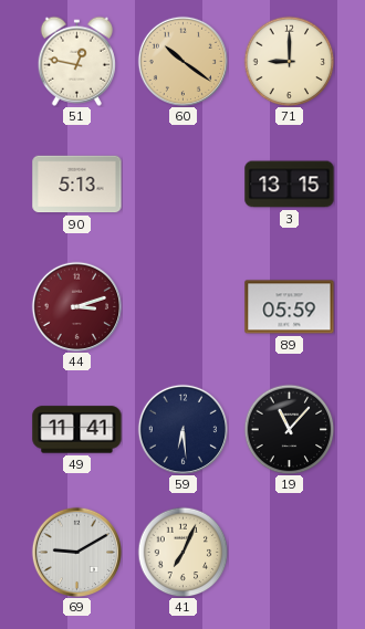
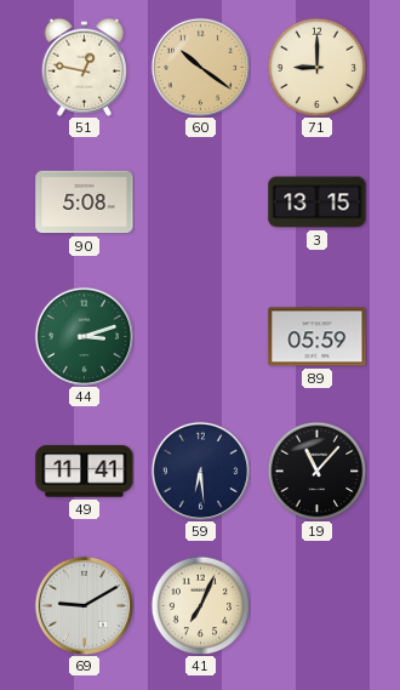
90: 5:13 -> 5:08 (85, 203)
44 dial: burgundy -> green (84, 336)
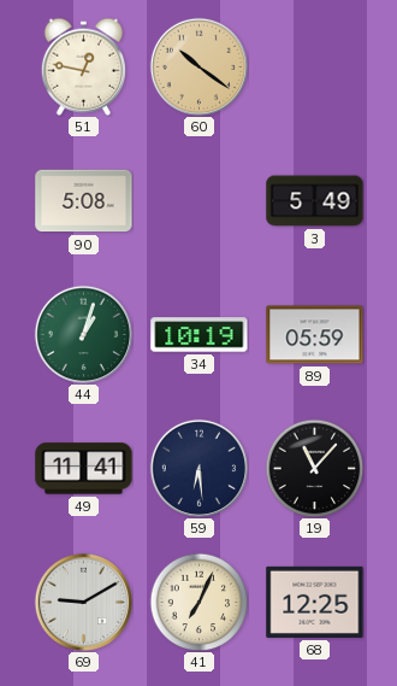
71: 9:00 -> none (316, 67)
3: 13:15 -> 5:49 (315, 201)
44: 3:12 -> 1:03 (83, 334)
34: none -> 10:19 (200, 335)
68: none -> 12:25 (315, 602)
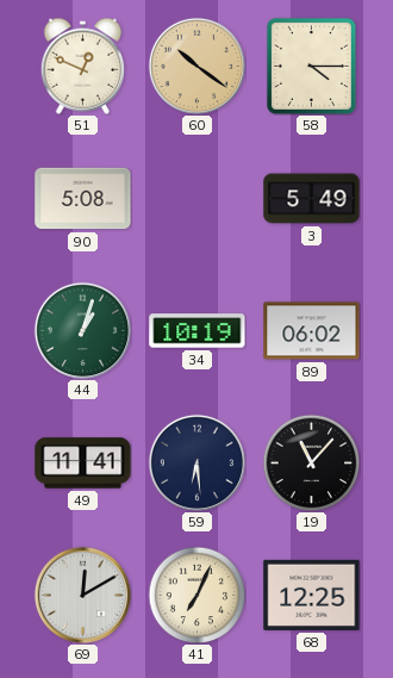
51: 12:47 -> 12:49 (82, 66)
58: none -> 4:15 (311, 66)
89: 05:59 -> 06:02 (312, 331)
69: 9:10 -> 12:10 (82, 595)
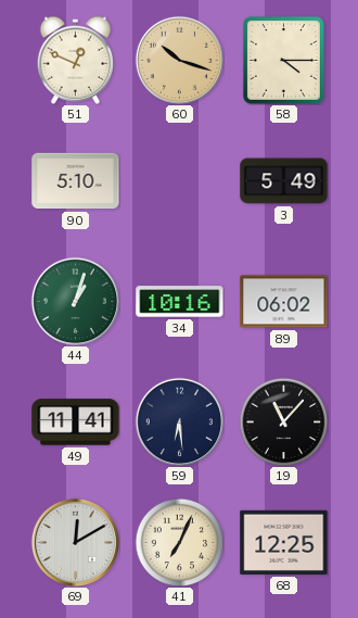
60: 10:21 -> 10:18 (179, 60)
90: 5:08 -> 5:10 (76, 181)
34: 10:19 -> 10:16 (180, 302)
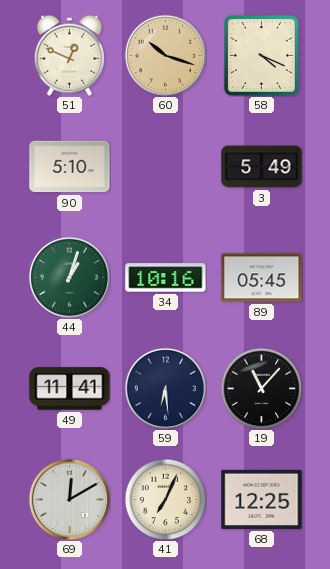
58: 4:15 -> 4:19 (261, 55)
89: 06:02 -> 05:45 (262, 278)
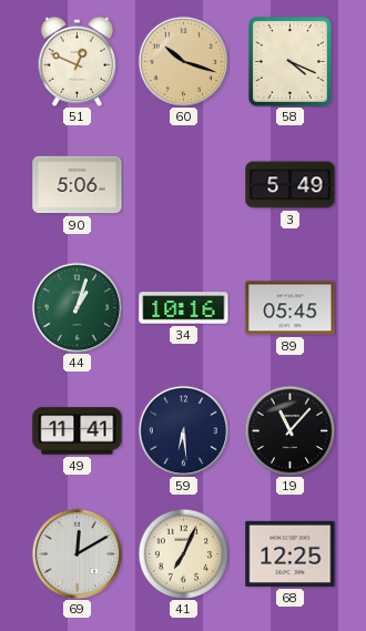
90: 5:10 -> 5:06 (78, 185)
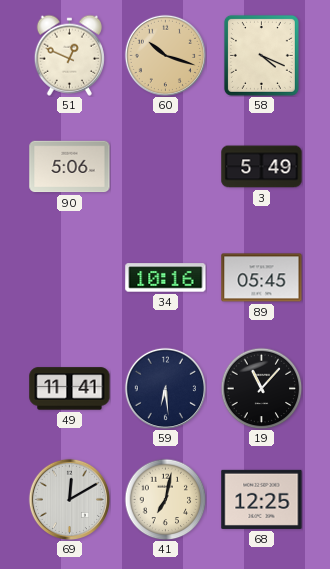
44: 1:03 -> none (77, 307)
41: 7:04 -> 7:02 (165, 499)
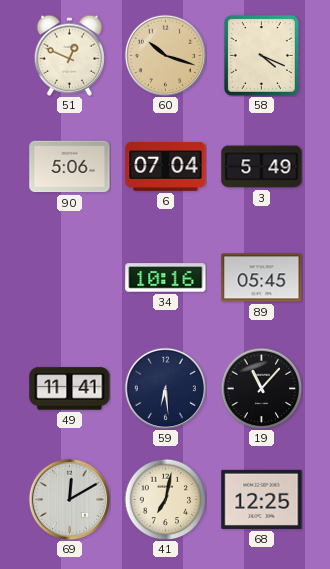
6: none -> 07:04 (166, 166)
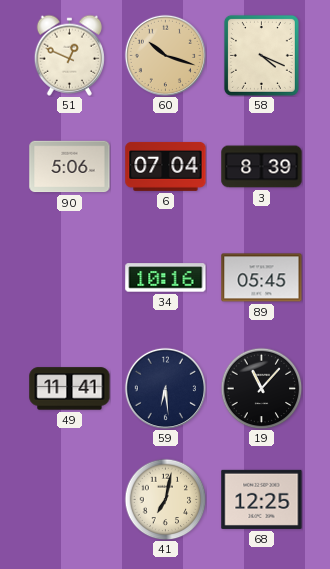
3: 5:49 -> 8:39 (262, 167)
69: 12:10 -> none (69, 499)
